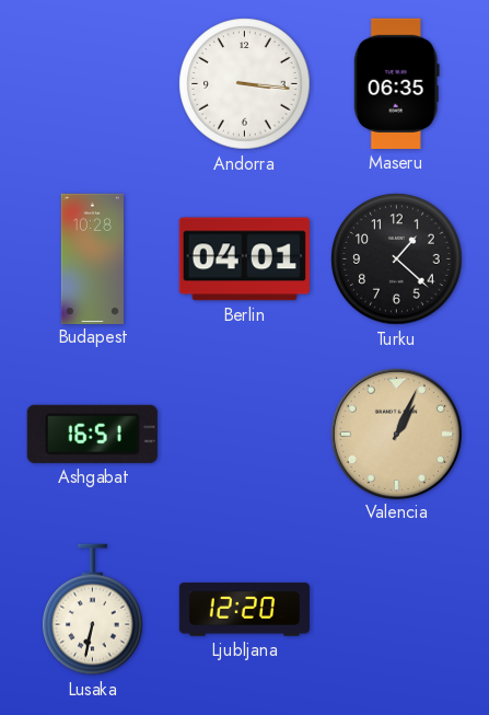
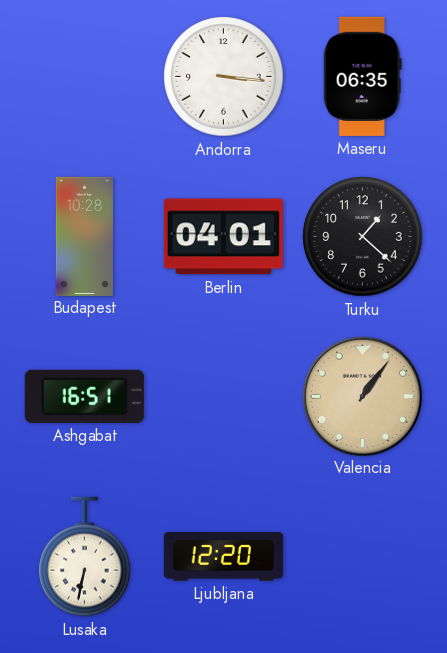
Valencia: 1:04 -> 1:06 (362, 396)
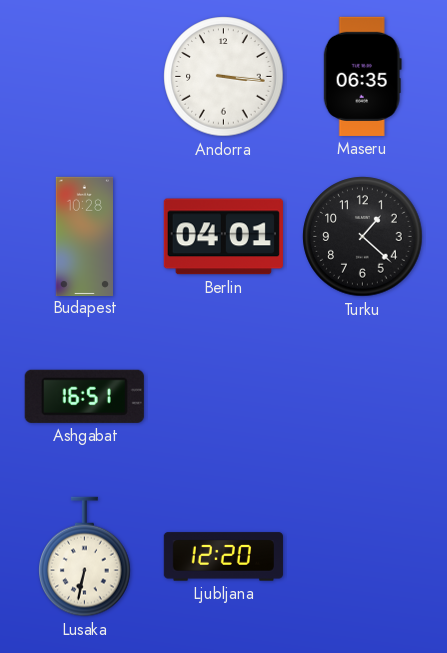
Valencia: 1:06 -> none (362, 396)
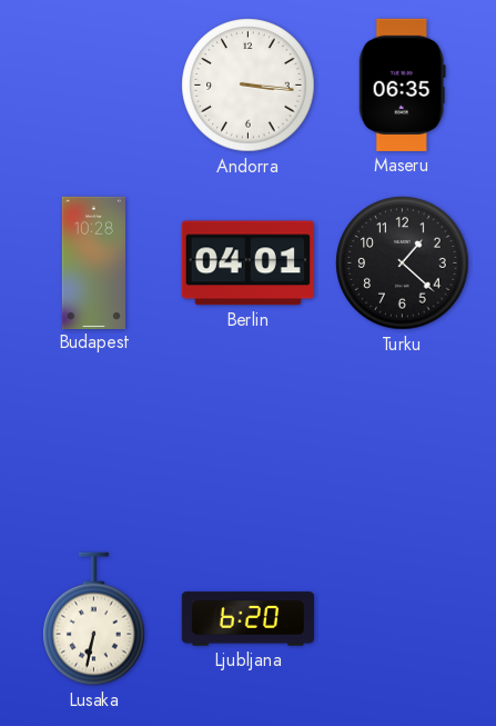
Ashgabat: 16:51 -> none (84, 396)
Ljubljana: 12:20 -> 6:20 (247, 619)
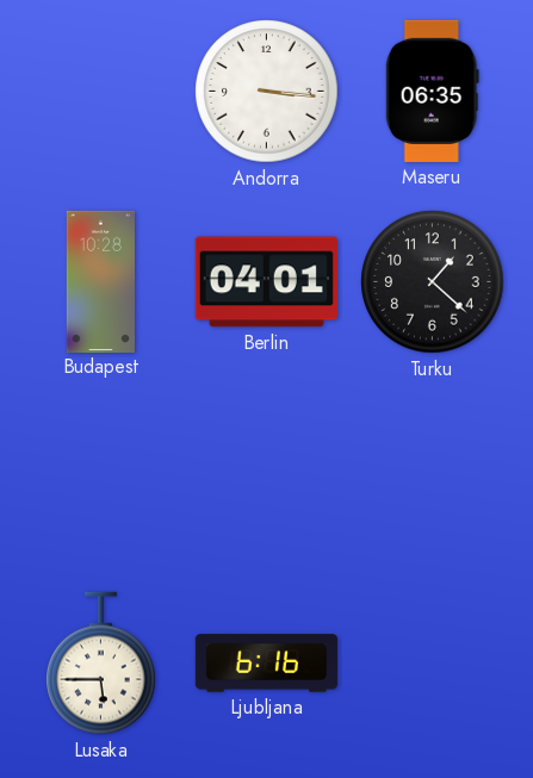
Lusaka: 6:32 -> 5:45 (101, 664)
Ljubljana: 6:20 -> 6:16 (266, 664)
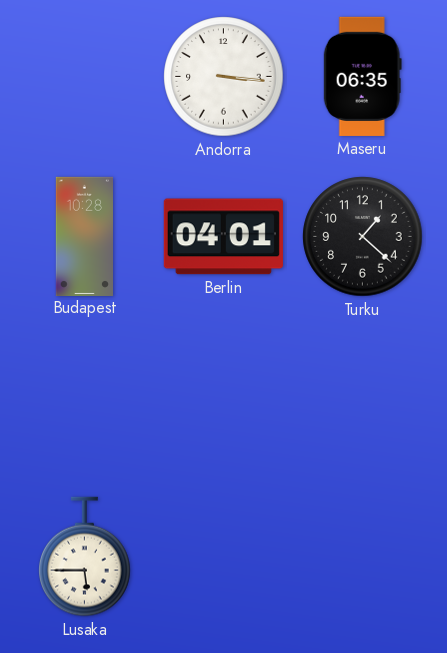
Ljubljana: 6:16 -> none (266, 664)
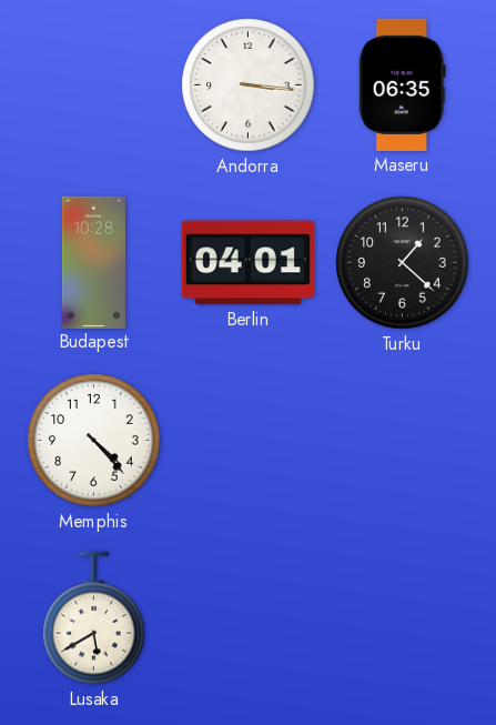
Memphis: none -> 4:23 (94, 441)
Lusaka: 5:45 -> 5:40 (94, 618)
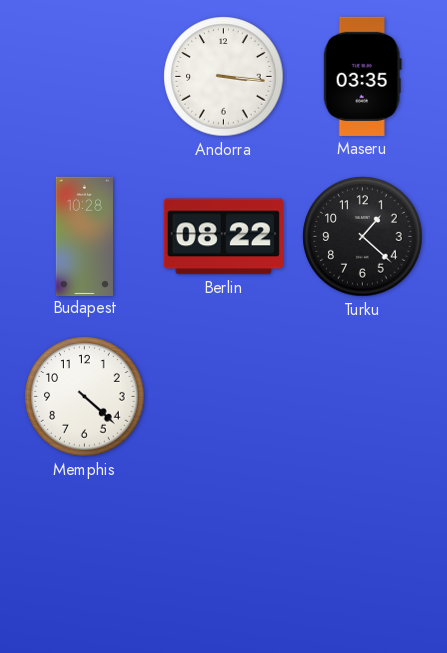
Maseru: 06:35 -> 03:35 (362, 76)
Berlin: 04:01 -> 08:22 (223, 237)
Memphis: 4:23 -> 4:22 (85, 397)
Lusaka: 5:40 -> none (94, 618)
